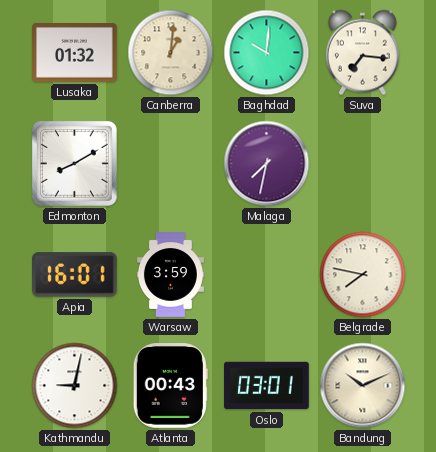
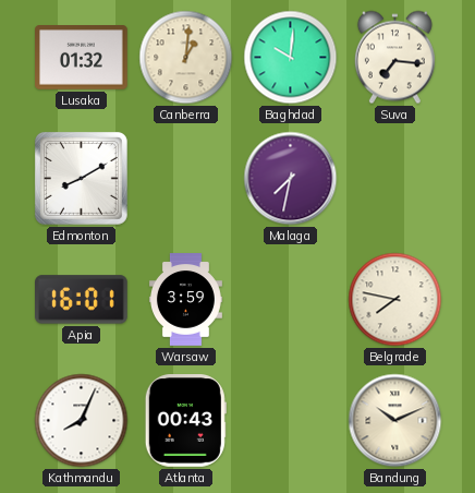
Kathmandu: 9:02 -> 8:04 (82, 421)
Oslo: 03:01 -> none (267, 386)
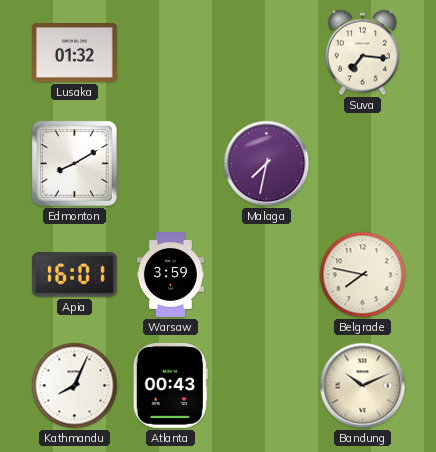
Canberra: 1:01 -> none (186, 58)
Baghdad: 10:01 -> none (291, 58)
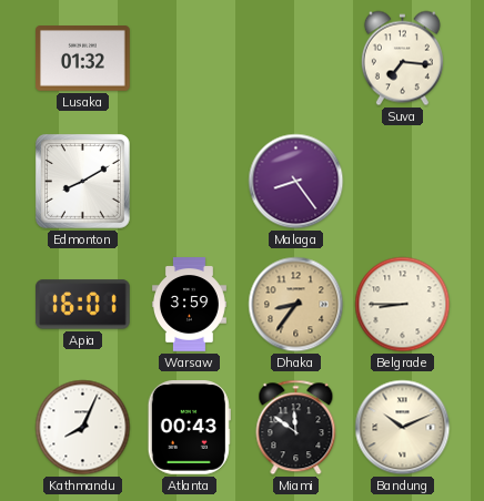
Malaga: 7:32 -> 8:24 (296, 182)
Dhaka: none -> 8:36 (296, 305)
Belgrade: 7:47 -> 8:45 (403, 305)
Miami: none -> 11:51 (296, 428)
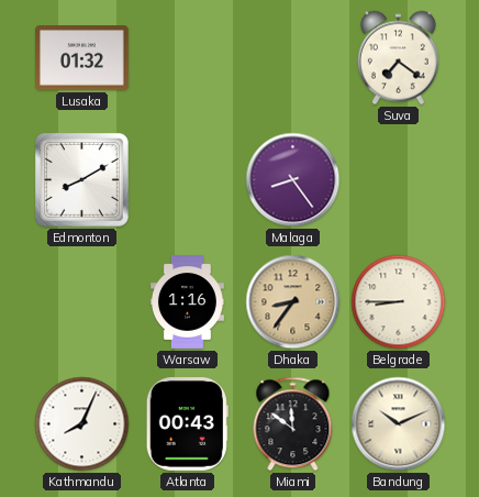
Suva: 7:16 -> 7:21 (398, 58)
Apia: 16:01 -> none (83, 305)
Warsaw: 3:59 -> 1:16 (187, 302)
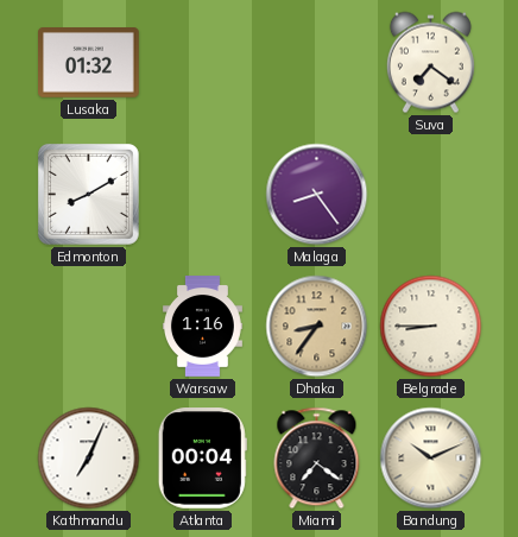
Kathmandu: 8:04 -> 7:04 (89, 459)
Atlanta: 00:43 -> 00:04 (202, 459)
Miami: 11:51 -> 7:21 (317, 459)
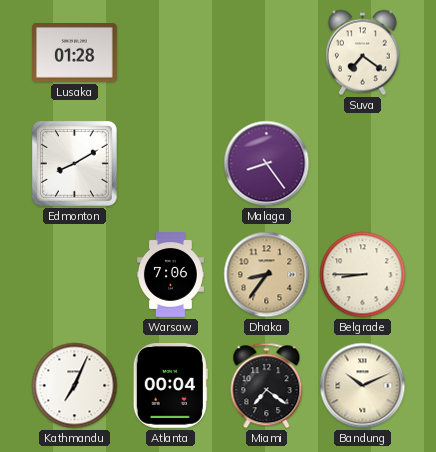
Lusaka: 01:32 -> 01:28 (75, 53)
Warsaw: 1:16 -> 7:06 (170, 275)
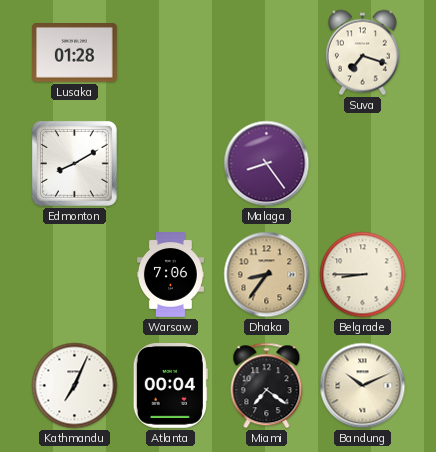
Suva: 7:21 -> 7:18 (362, 53)
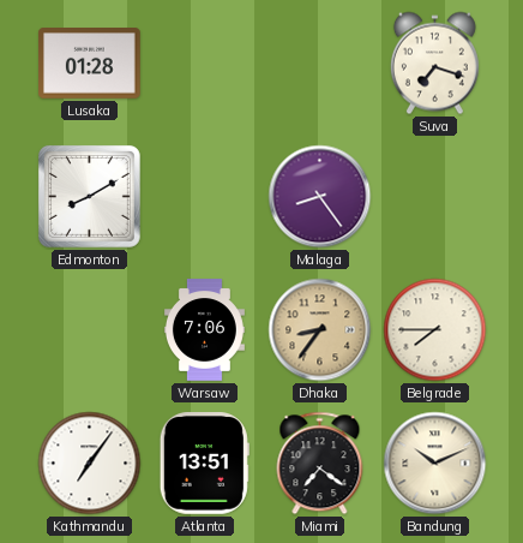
Belgrade: 8:45 -> 7:45 (435, 330)
Kathmandu: 7:04 -> 7:06 (90, 464)
Atlanta: 00:04 -> 13:51 (204, 464)
